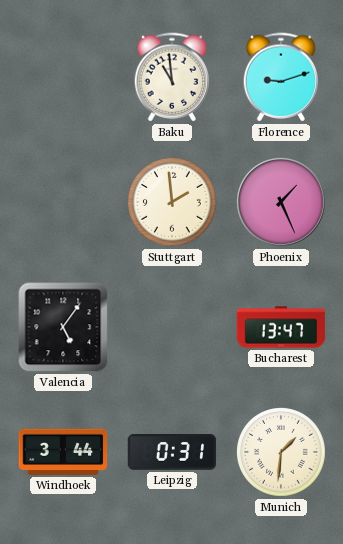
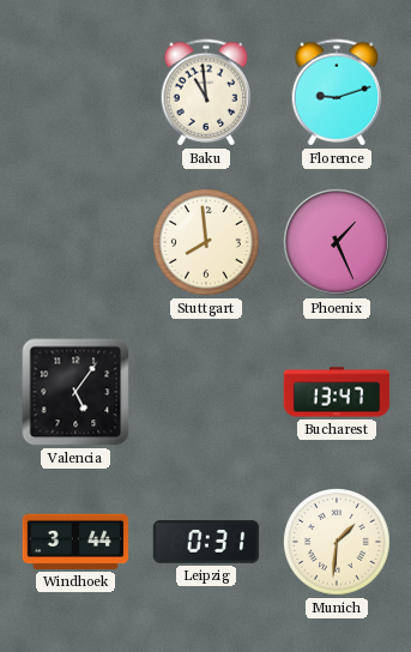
Stuttgart: 1:59 -> 7:59 (207, 243)
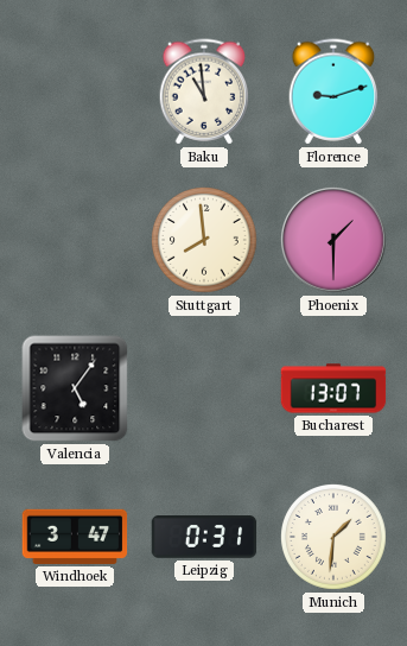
Phoenix: 1:26 -> 1:30 (335, 241)
Bucharest: 13:47 -> 13:07 (333, 388)
Windhoek: 3:44 -> 3:47 (75, 537)
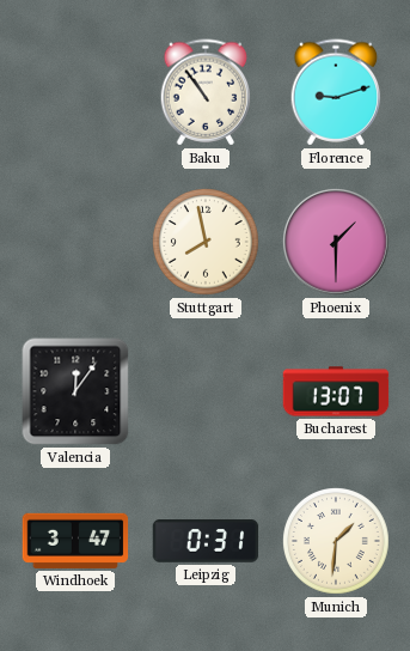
Baku: 10:59 -> 10:54 (206, 92)
Stuttgart: 7:59 -> 7:58 (207, 243)
Valencia: 5:06 -> 12:06 (75, 391)
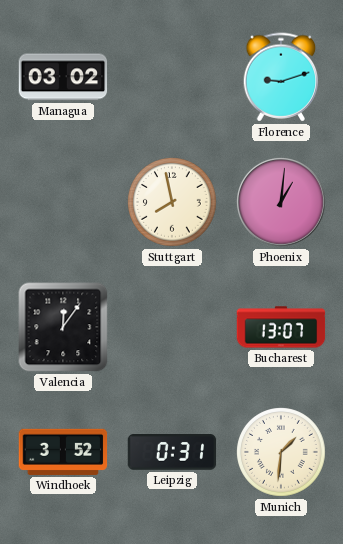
Managua: none -> 03:02 (63, 77)
Baku: 10:54 -> none (206, 92)
Phoenix: 1:30 -> 1:01 (282, 203)
Windhoek: 3:47 -> 3:52 (63, 452)
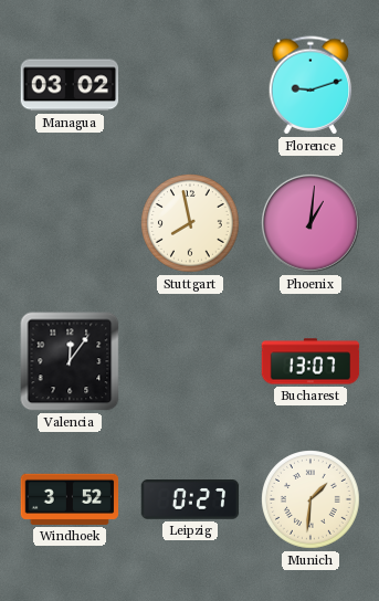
Leipzig: 0:31 -> 0:27 (190, 499)
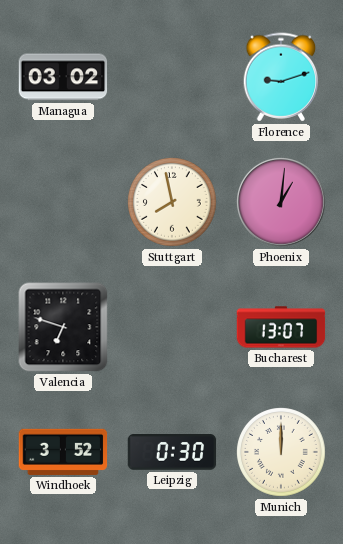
Valencia: 12:06 -> 6:48 (63, 327)
Leipzig: 0:27 -> 0:30 (172, 452)
Munich: 1:31 -> 12:00 (282, 453)
